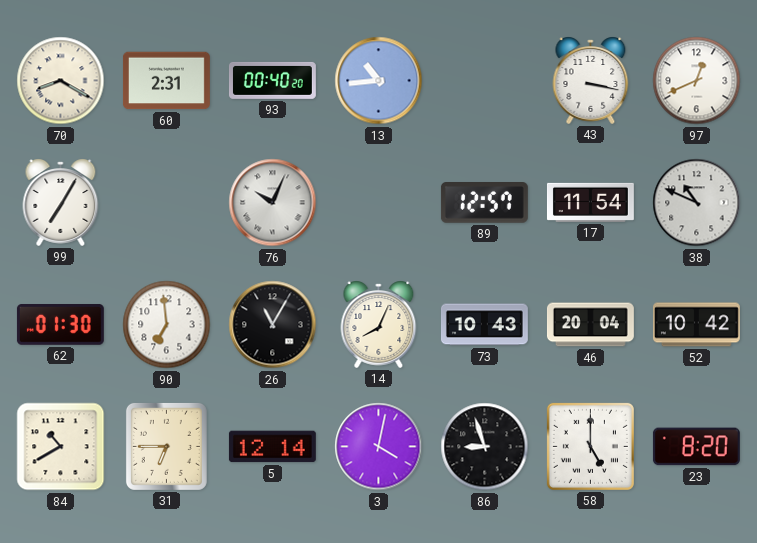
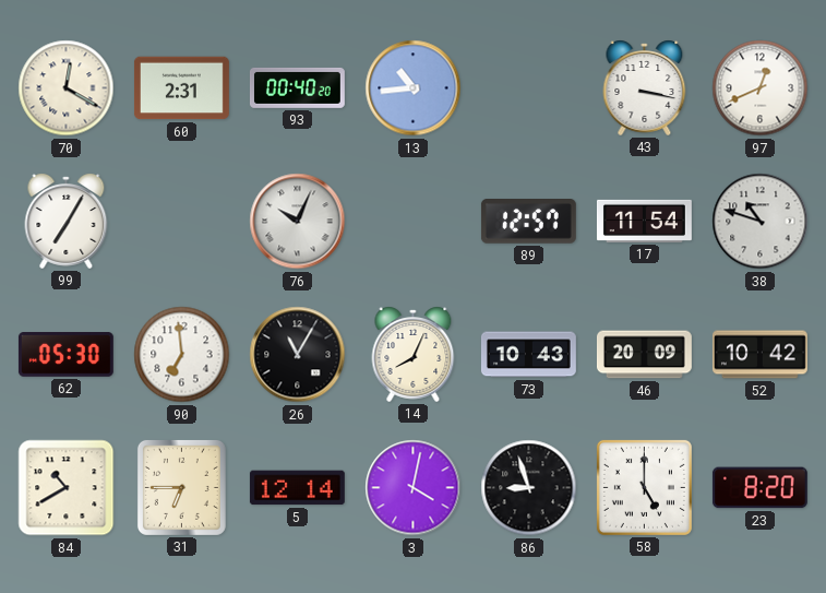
70: 8:20 -> 12:20 (67, 88)
38: 10:49 -> 10:48 (761, 222)
62: 01:30 -> 05:30 (65, 355)
46: 20:04 -> 20:09 (644, 355)
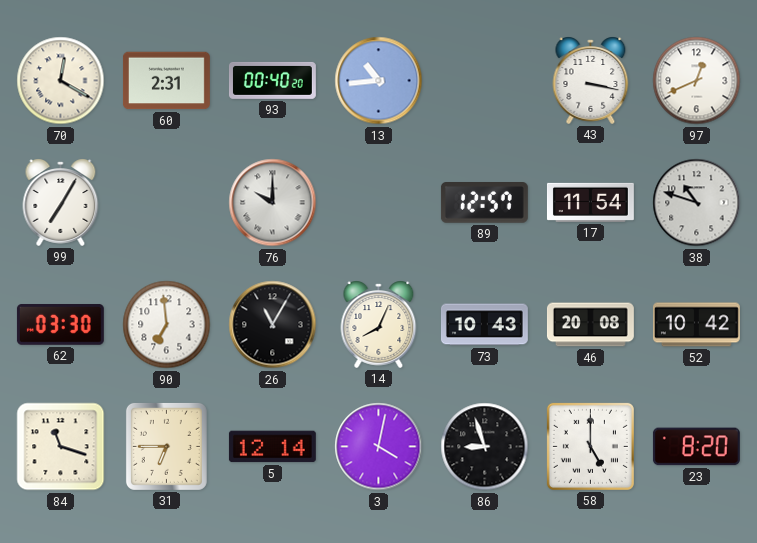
76: 10:04 -> 10:00 (273, 203)
62: 05:30 -> 03:30 (60, 325)
46: 20:09 -> 20:08 (590, 325)
84: 10:40 -> 11:18 (61, 447)
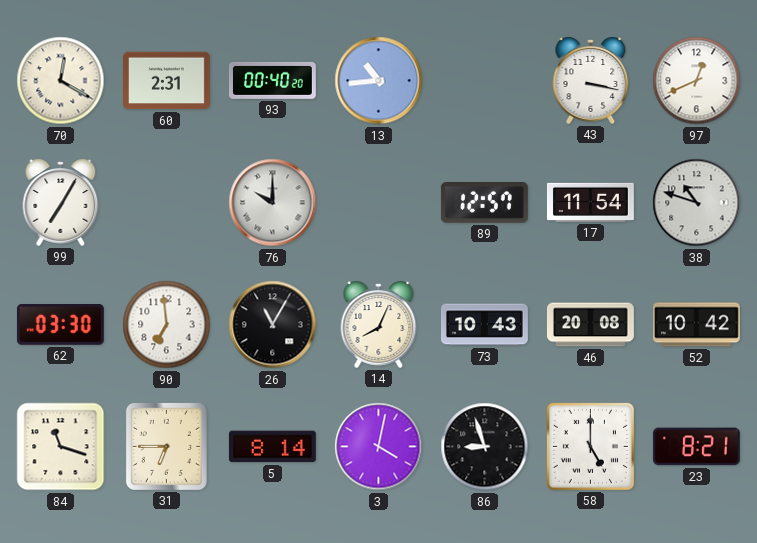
5: 12:14 -> 8:14 (272, 447)
23: 8:20 -> 8:21 (696, 447)
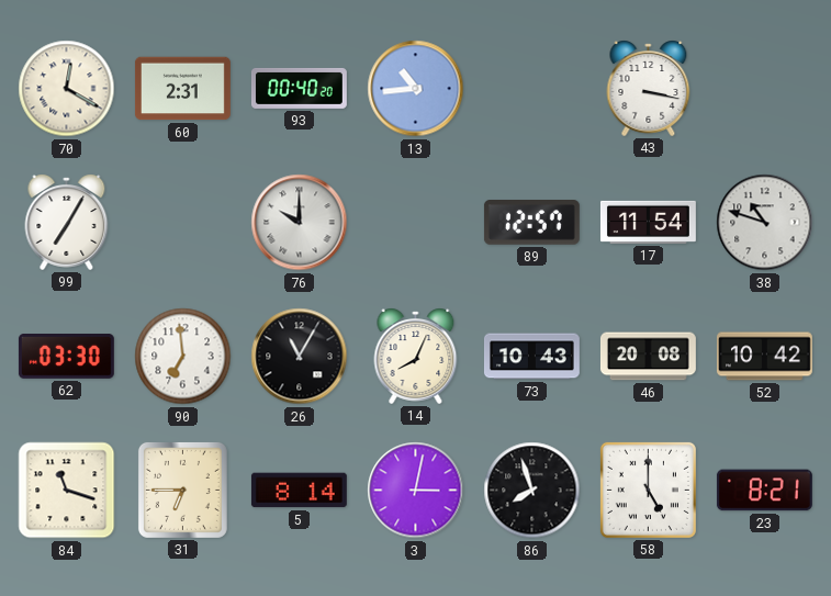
97: 12:41 -> none (697, 81)
3: 4:02 -> 3:02 (416, 491)
86: 8:57 -> 7:57 (532, 491)
